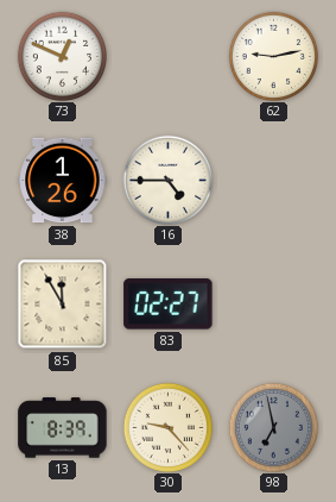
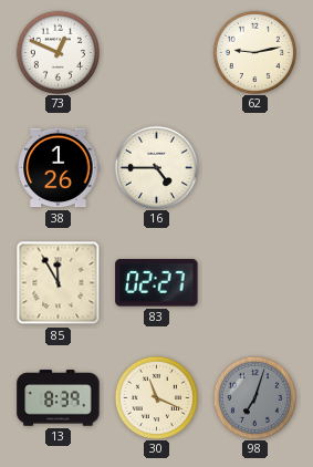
30: 9:23 -> 11:19 (156, 397)
98: 6:58 -> 7:03 (254, 397)
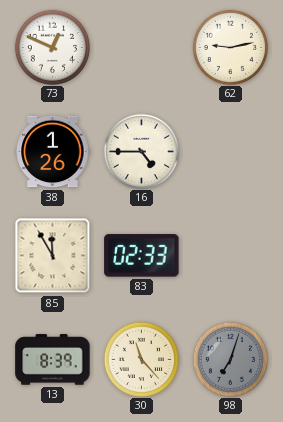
83: 02:27 -> 02:33 (142, 256)
30: 11:19 -> 11:23 (141, 359)
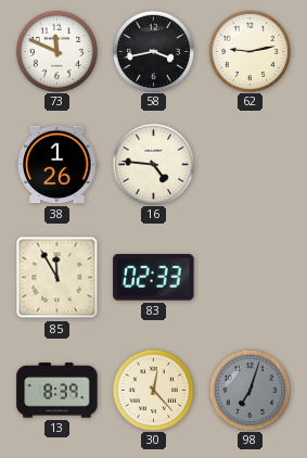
73: 12:49 -> 11:49 (56, 51)
58: none -> 3:43 (153, 51)
16: 4:45 -> 4:46 (153, 164)
30: 11:23 -> 12:23 (153, 390)
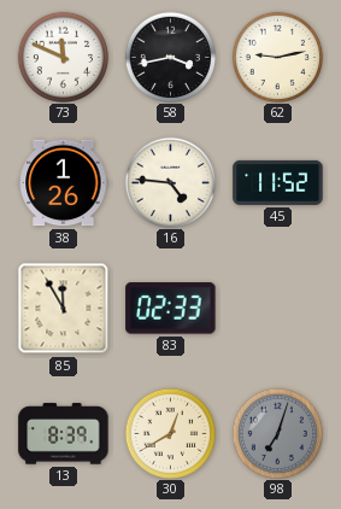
45: none -> 11:52 (278, 182)
30: 12:23 -> 12:40 (170, 433)
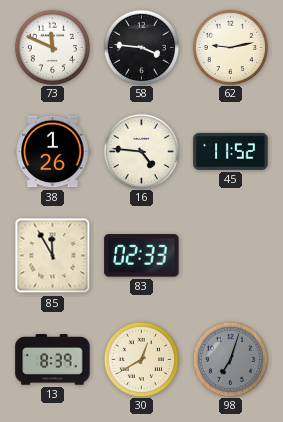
58: 3:43 -> 3:46 (141, 47)
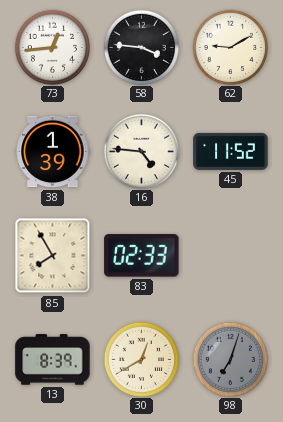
73: 11:49 -> 12:44 (52, 47)
62: 9:13 -> 9:10 (230, 47)
38: 1:26 -> 1:39 (53, 152)
85: 11:55 -> 7:55 (53, 256)
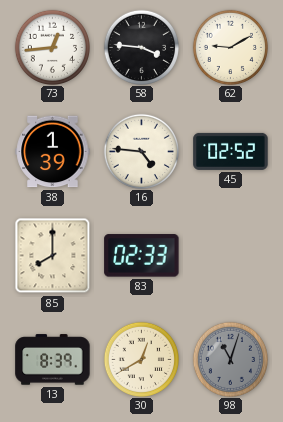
45: 11:52 -> 02:52 (231, 151)
85: 7:55 -> 8:00 (53, 256)
98: 7:03 -> 11:03 (230, 359)
